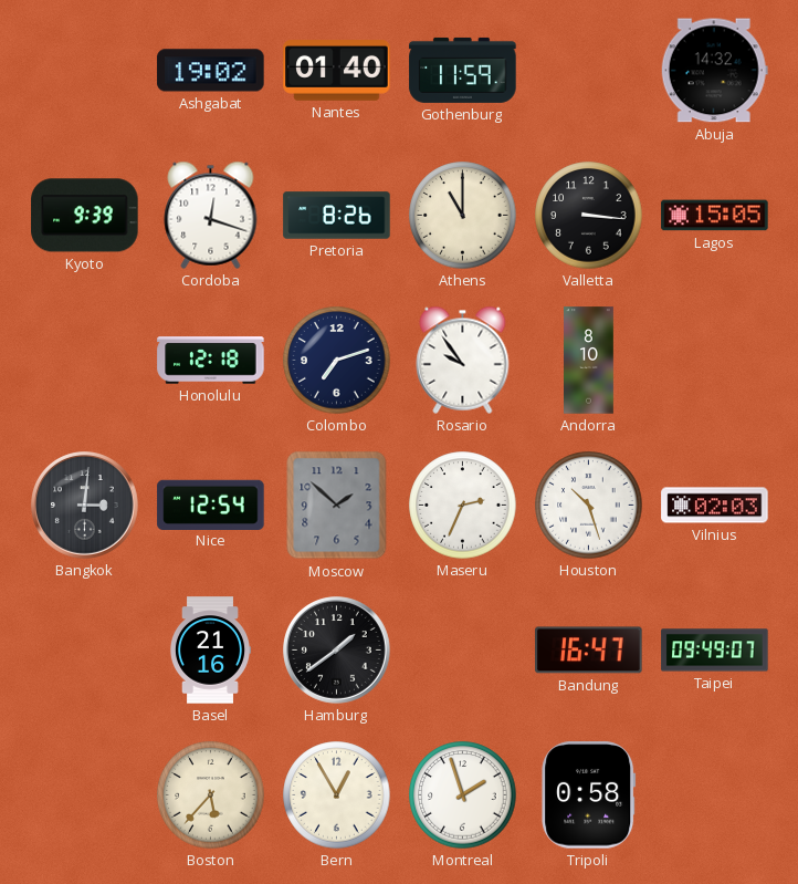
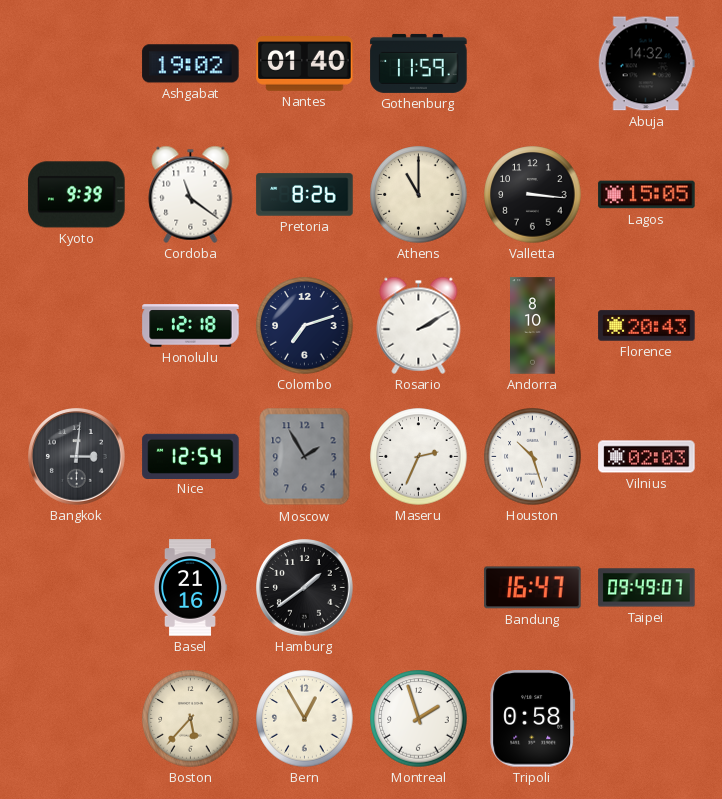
Cordoba: 12:18 -> 11:21 (191, 194)
Rosario: 9:54 -> 2:10 (419, 325)
Florence: none -> 20:43 (647, 326)
Moscow: 1:52 -> 1:55 (305, 457)
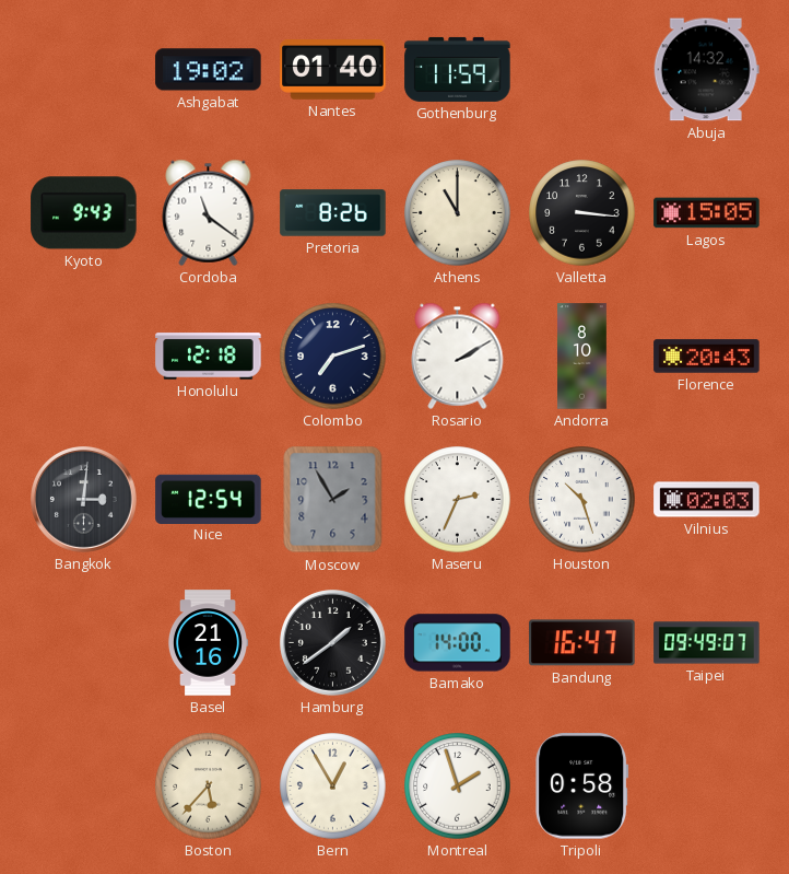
Kyoto: 9:39 -> 9:43 (84, 213)
Bamako: none -> 14:00 (458, 643)
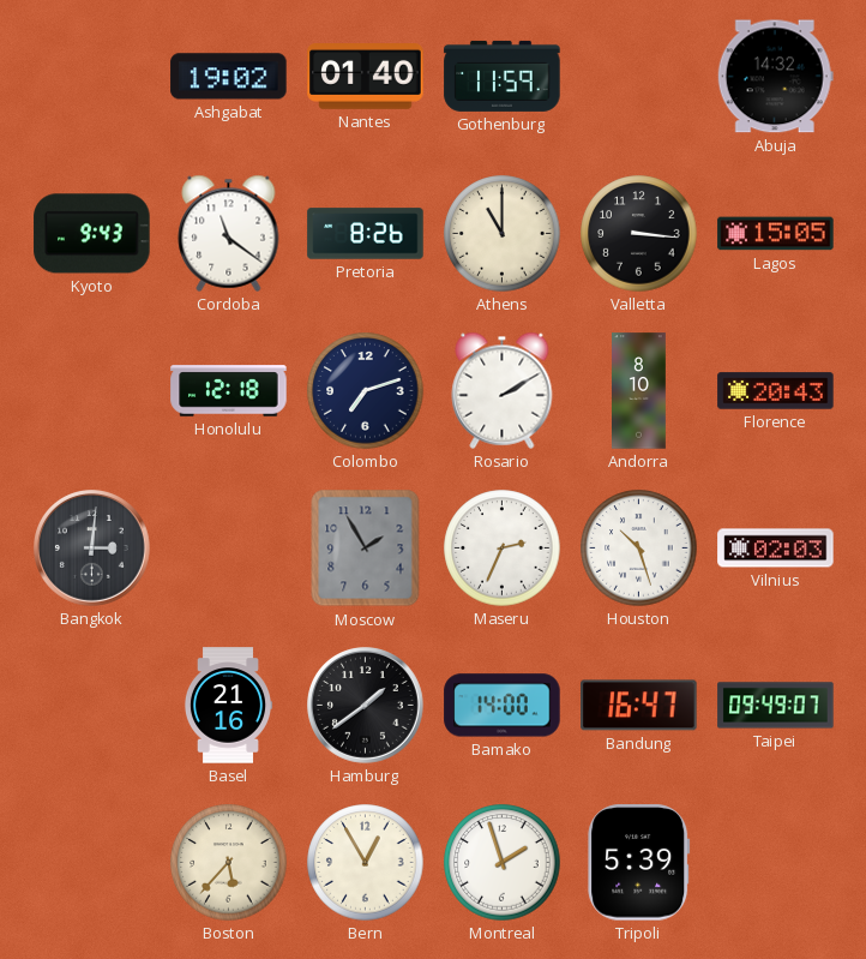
Nice: 12:54 -> none (209, 499)
Tripoli: 0:58 -> 5:39 (639, 863)
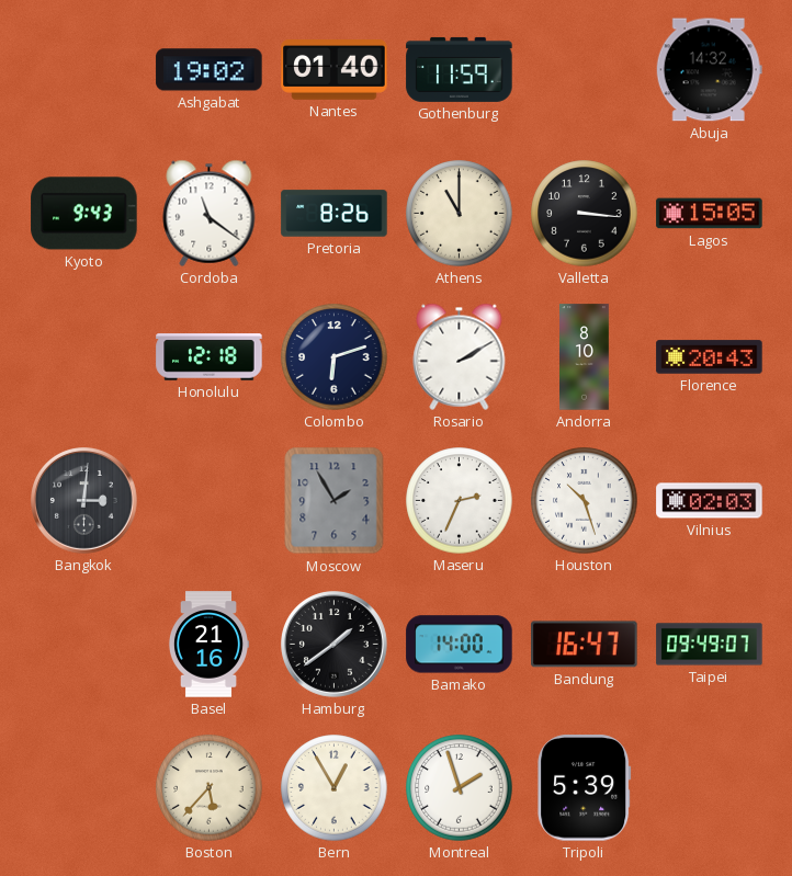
Colombo: 7:12 -> 6:12 (335, 357)
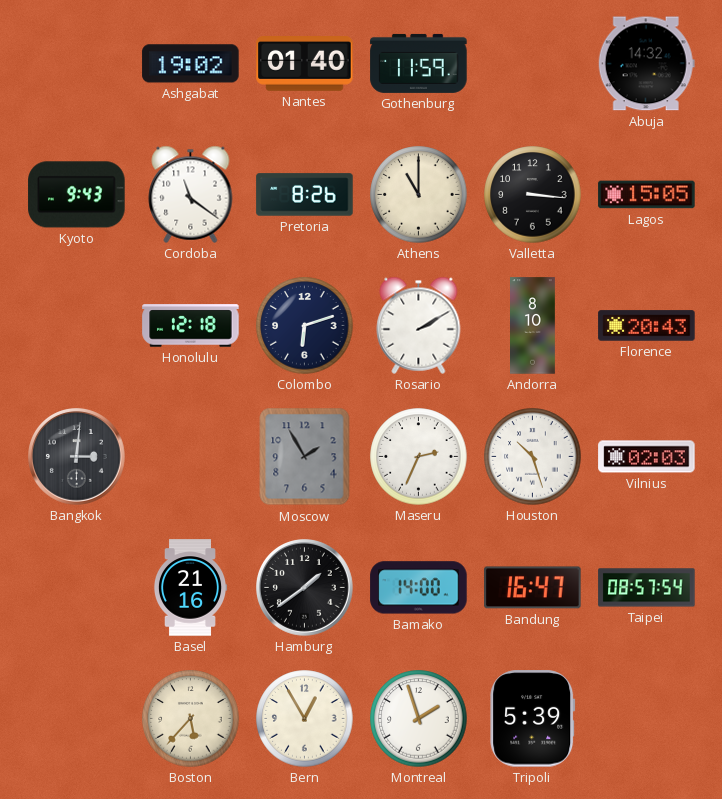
Taipei: 09:49 -> 08:57 (647, 588)
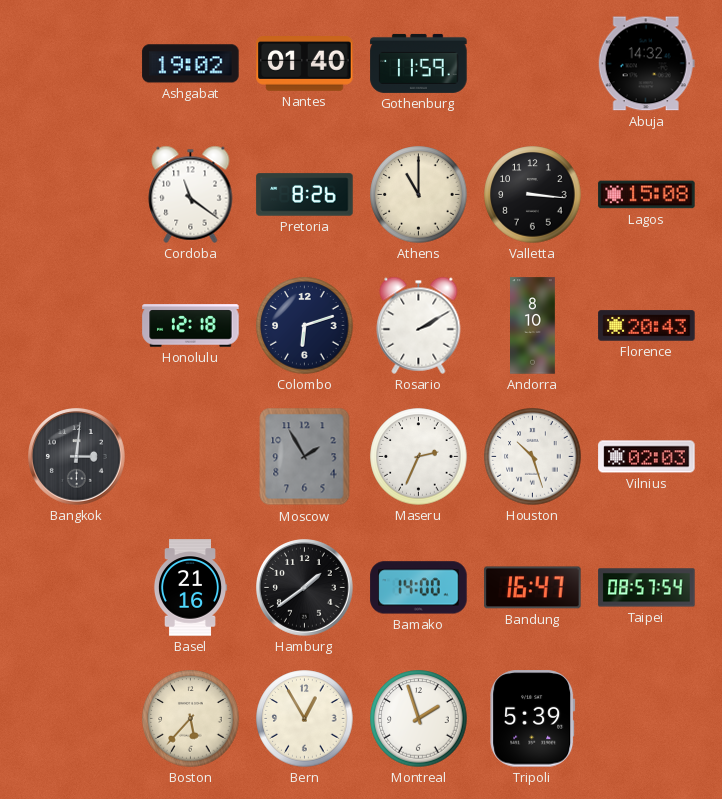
Kyoto: 9:43 -> none (77, 195)
Lagos: 15:05 -> 15:08 (647, 195)
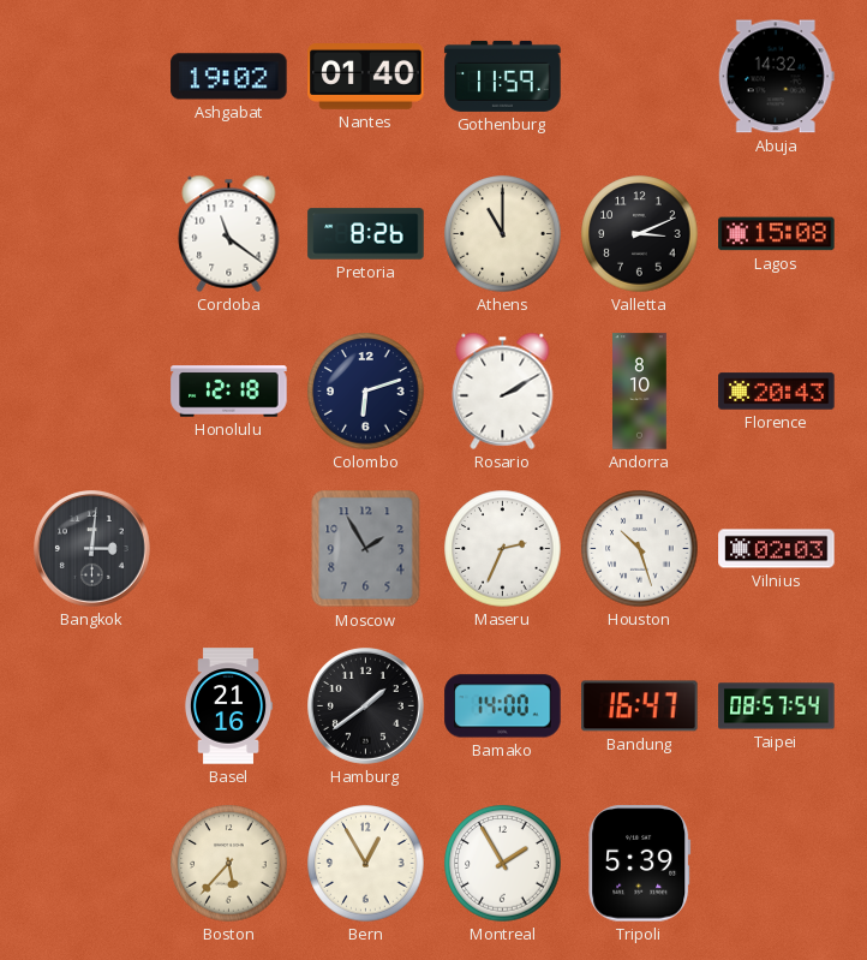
Valletta: 3:16 -> 3:11 (640, 234)
Montreal: 1:57 -> 1:55 (503, 864)
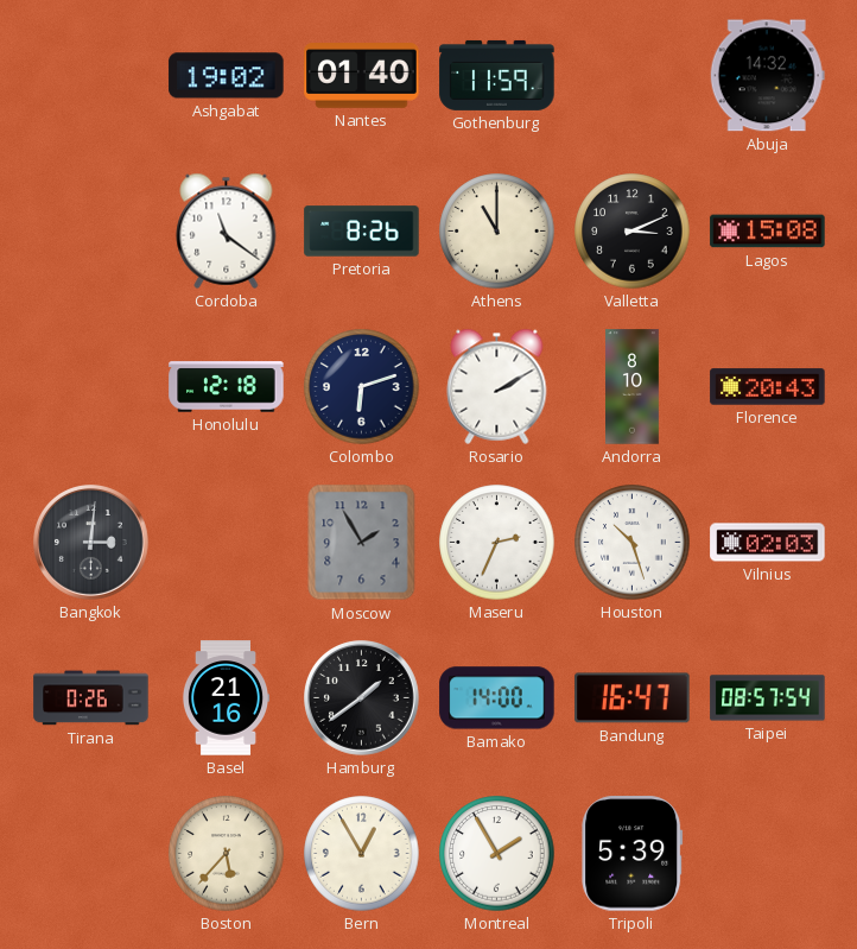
Tirana: none -> 0:26 (91, 698)
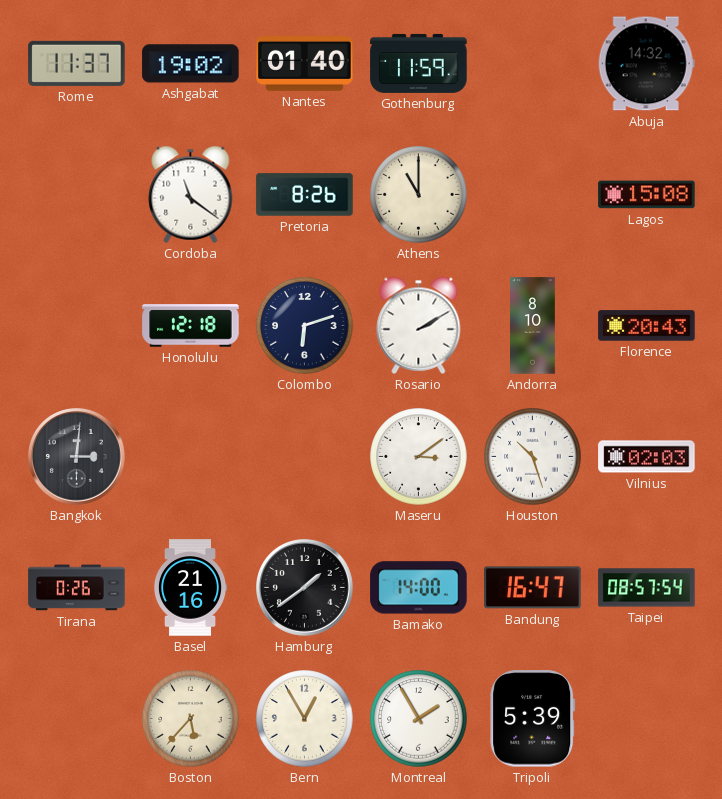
Rome: none -> 11:37 (77, 63)
Valletta: 3:11 -> none (633, 232)
Moscow: 1:55 -> none (362, 543)
Maseru: 2:34 -> 3:09 (419, 457)
